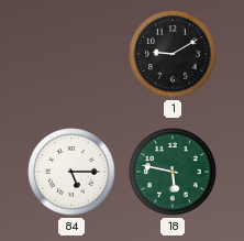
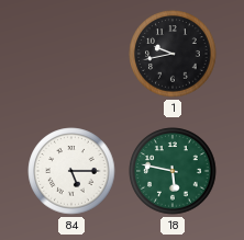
1: 9:10 -> 9:43 (173, 54)
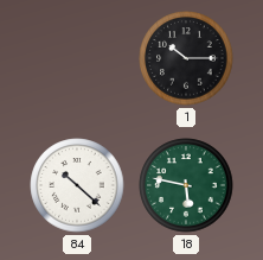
1: 9:43 -> 10:15 (186, 58)
84: 5:15 -> 10:22 (77, 185)
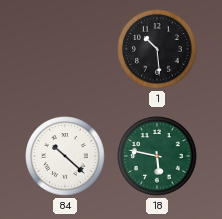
1: 10:15 -> 10:29 (157, 49)
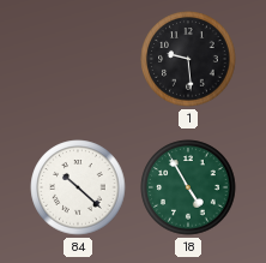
1: 10:29 -> 9:29 (188, 59)
18: 5:47 -> 4:55 (188, 187)
